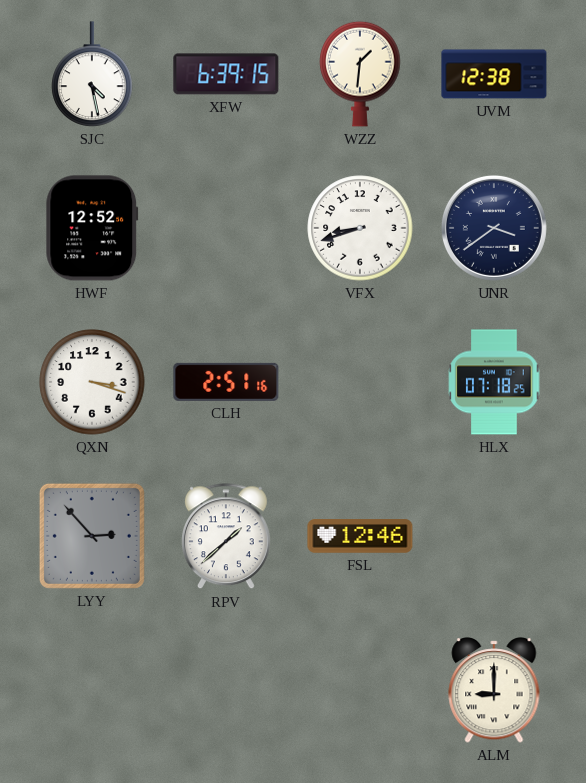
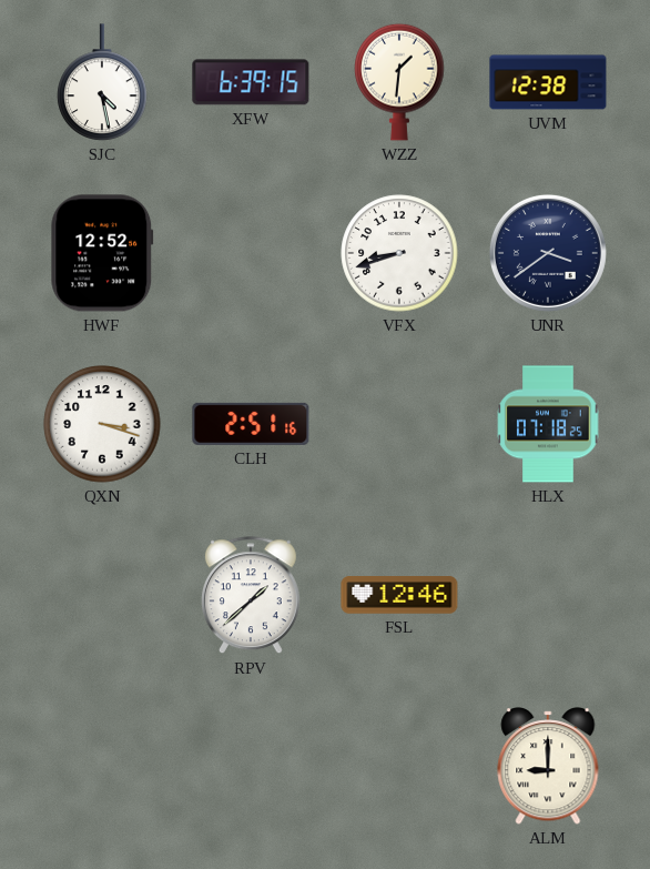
LYY: 2:53 -> none (92, 536)
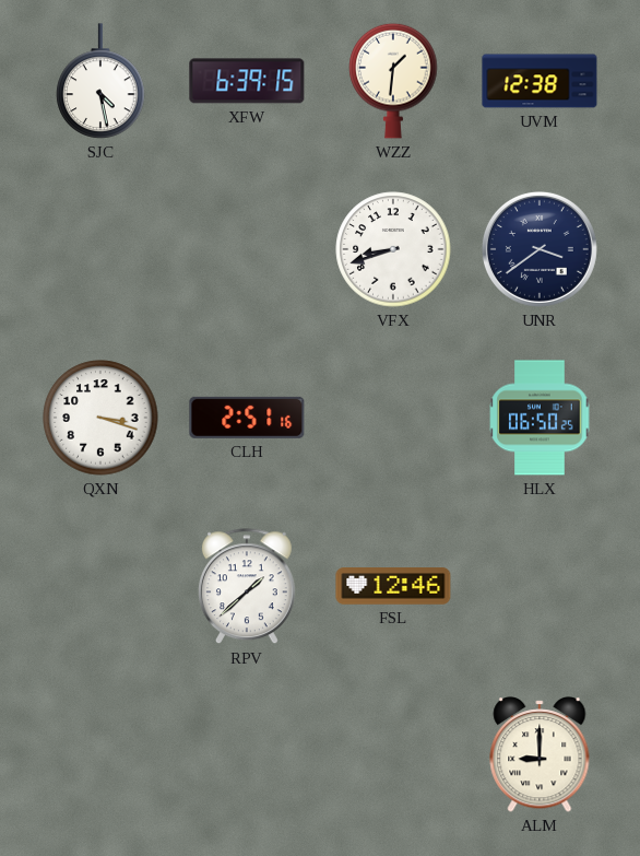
HWF: 12:52 -> none (102, 253)
HLX: 07:18 -> 06:50 (540, 418)
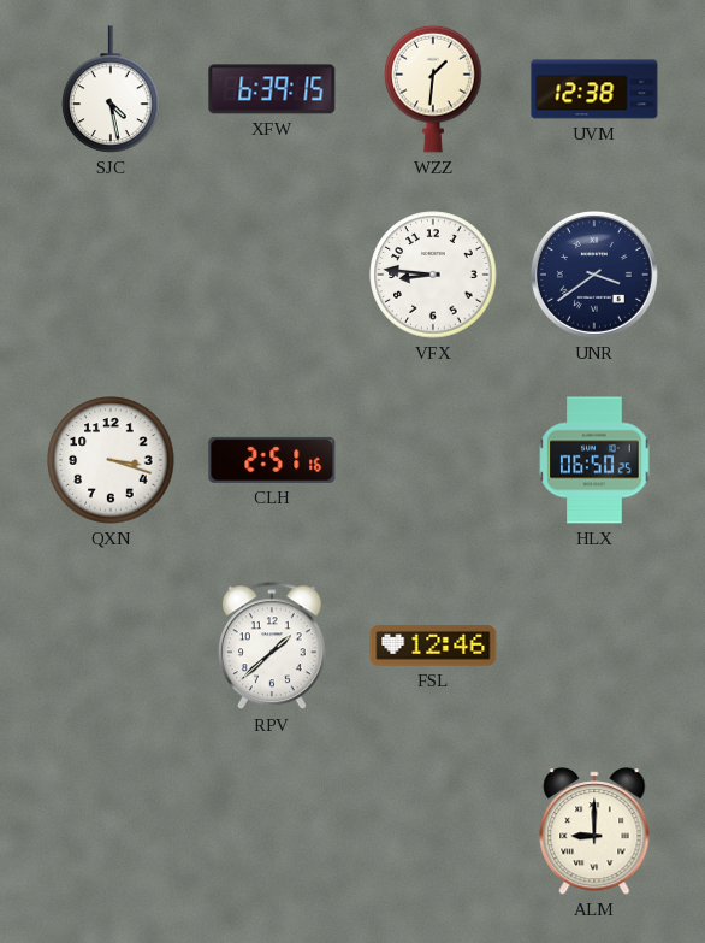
VFX: 8:42 -> 8:46 (433, 275)
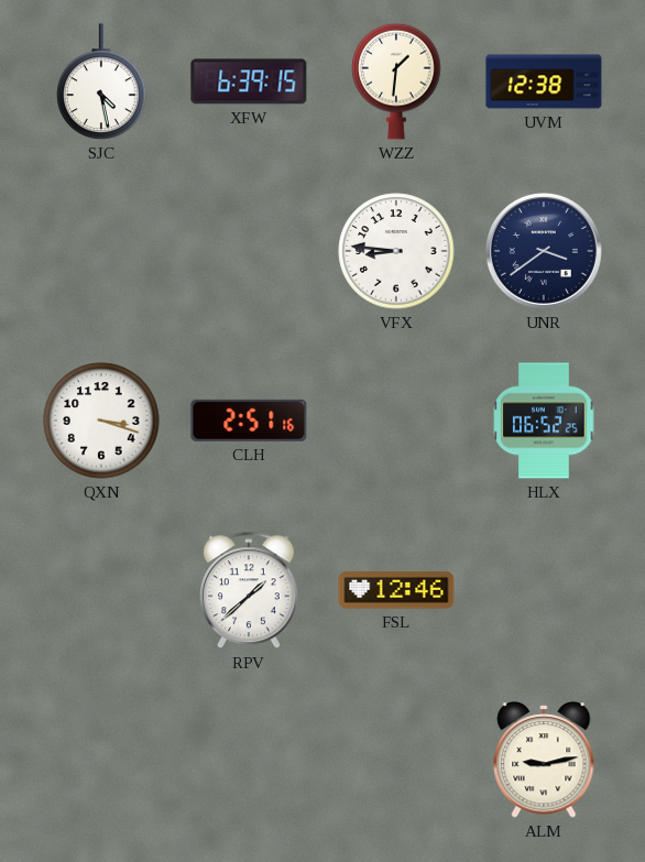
HLX: 06:50 -> 06:52 (544, 421)
ALM: 9:00 -> 9:13 (544, 760)
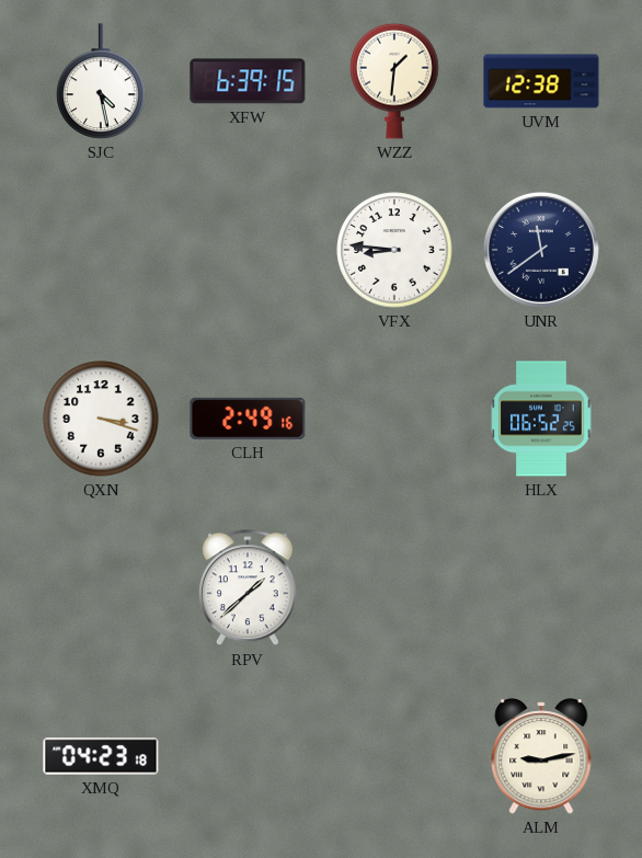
UNR: 3:39 -> 11:39 (541, 250)
CLH: 2:51 -> 2:49 (248, 419)
FSL: 12:46 -> none (396, 590)
XMQ: none -> 04:23 (101, 756)
